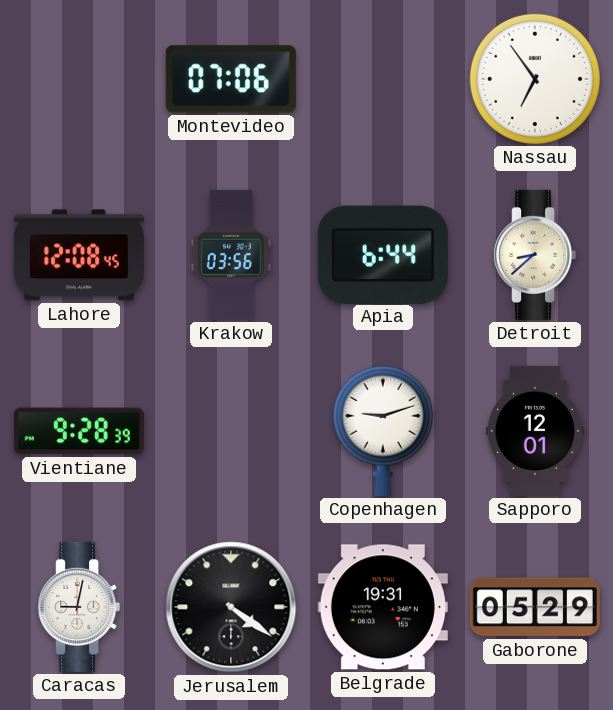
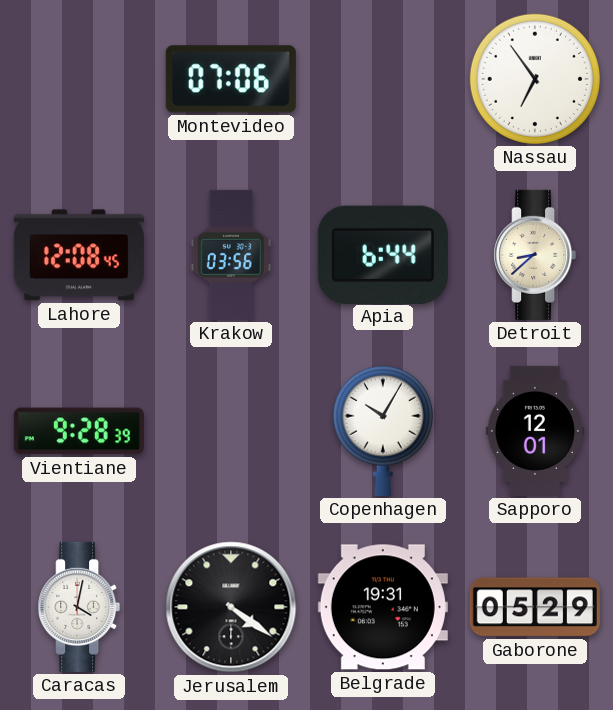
Copenhagen: 9:12 -> 10:05 (383, 431)
Caracas: 9:02 -> 4:02 (79, 607)
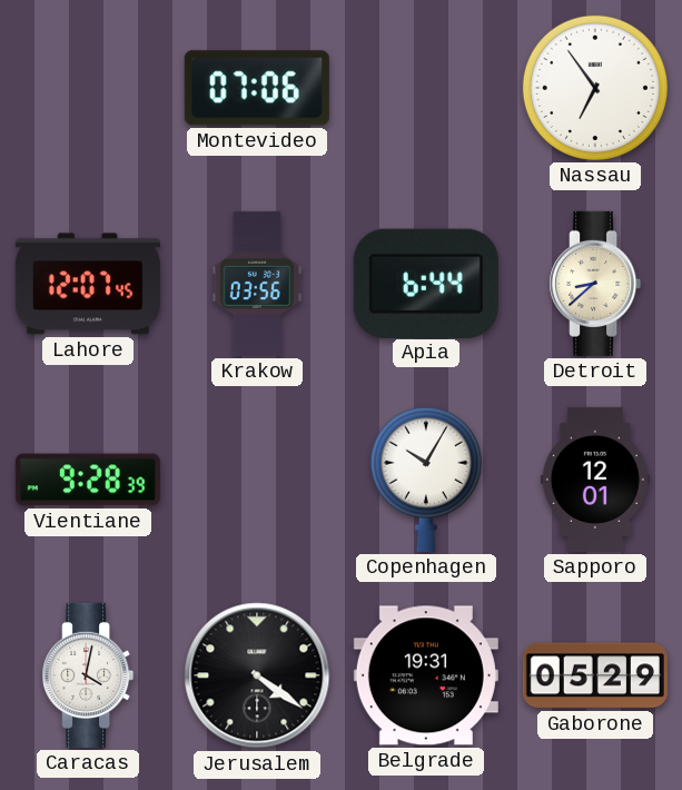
Lahore: 12:08 -> 12:07 (88, 284)
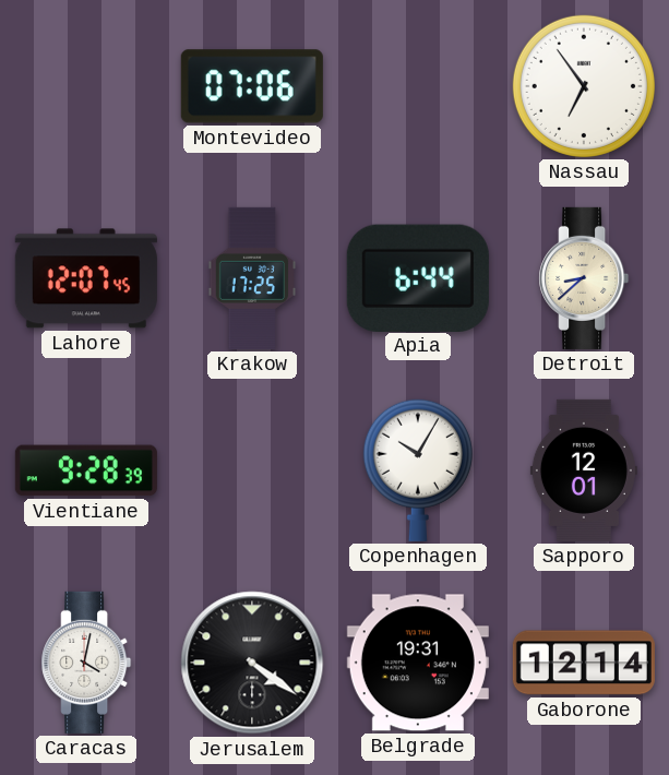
Krakow: 03:56 -> 17:25 (251, 278)
Gaborone: 05:29 -> 12:14 (584, 663)
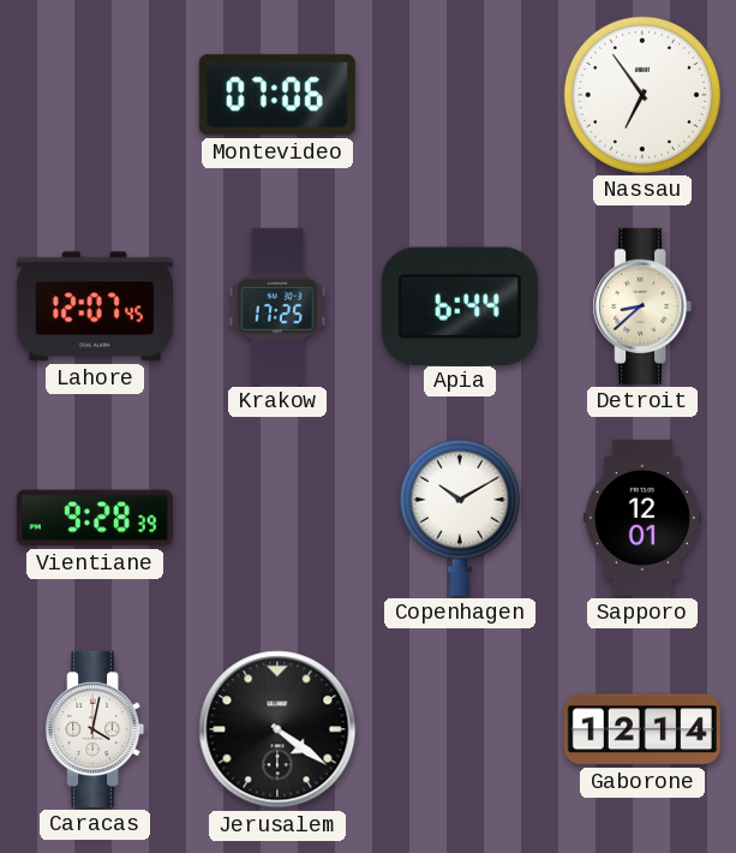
Copenhagen: 10:05 -> 10:10 (460, 518)
Belgrade: 19:31 -> none (418, 663)
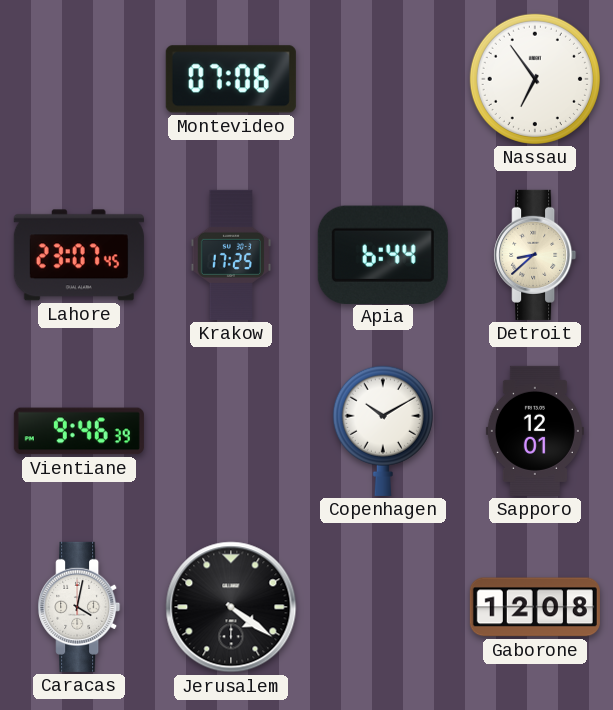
Lahore: 12:07 -> 23:07 (79, 255)
Vientiane: 9:28 -> 9:46 (79, 431)
Gaborone: 12:14 -> 12:08 (535, 607)
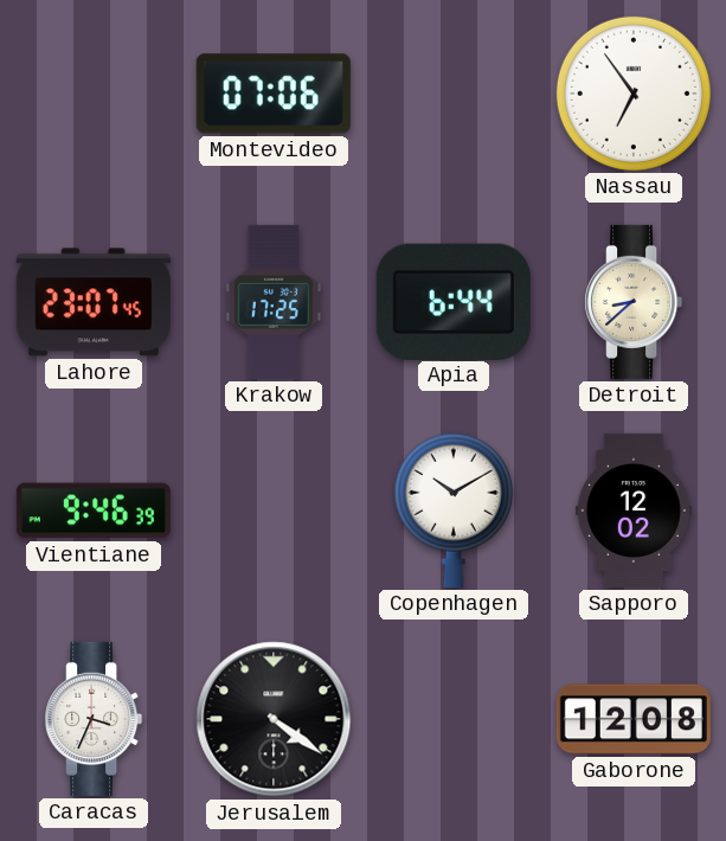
Sapporo: 12:01 -> 12:02 (634, 511)
Caracas: 4:02 -> 3:34 (94, 719)
